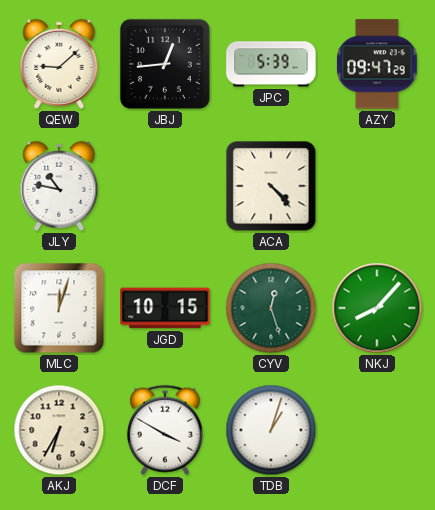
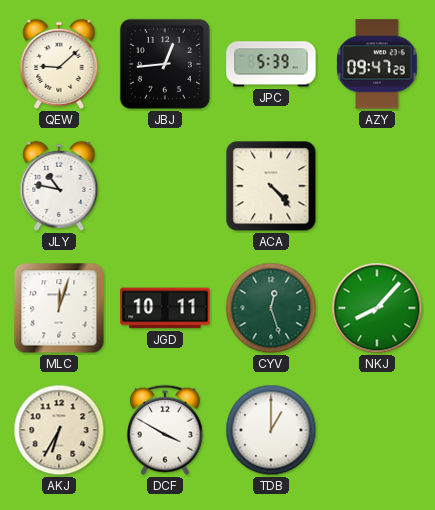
JGD: 10:15 -> 10:11 (165, 308)
TDB: 1:03 -> 1:00 (271, 430)
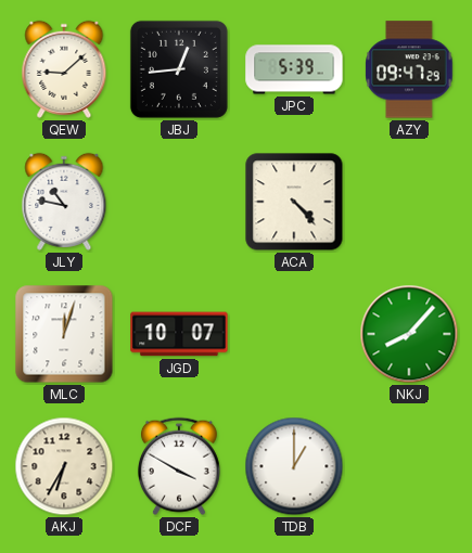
JGD: 10:11 -> 10:07 (179, 334)
CYV: 12:27 -> none (271, 308)
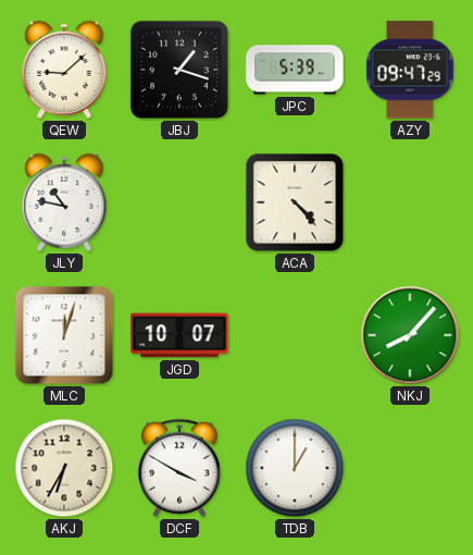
JBJ: 12:44 -> 1:18 (179, 70)
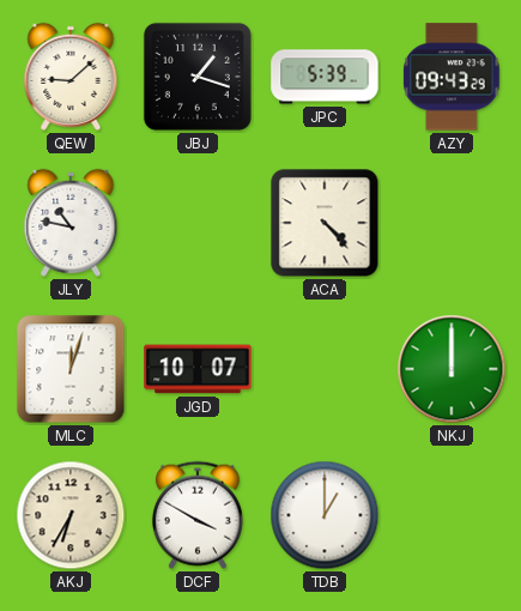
AZY: 09:47 -> 09:43 (452, 77)
NKJ: 8:07 -> 12:00 (452, 369)
